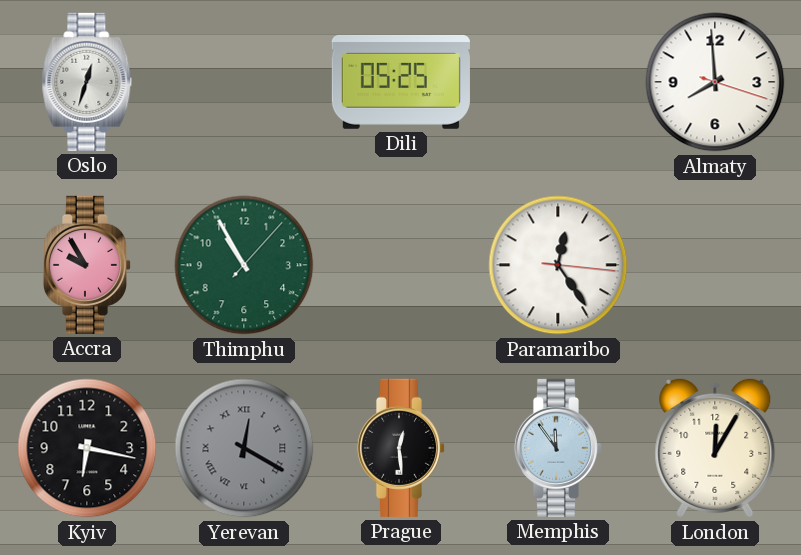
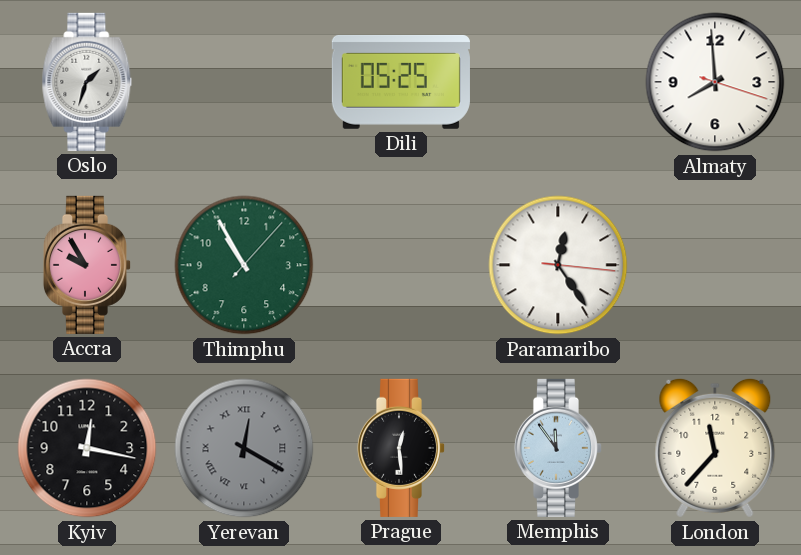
Oslo: 12:33 -> 1:33 (87, 82)
Kyiv: 6:17 -> 12:17 (87, 448)
London: 12:05 -> 11:37 (715, 448)
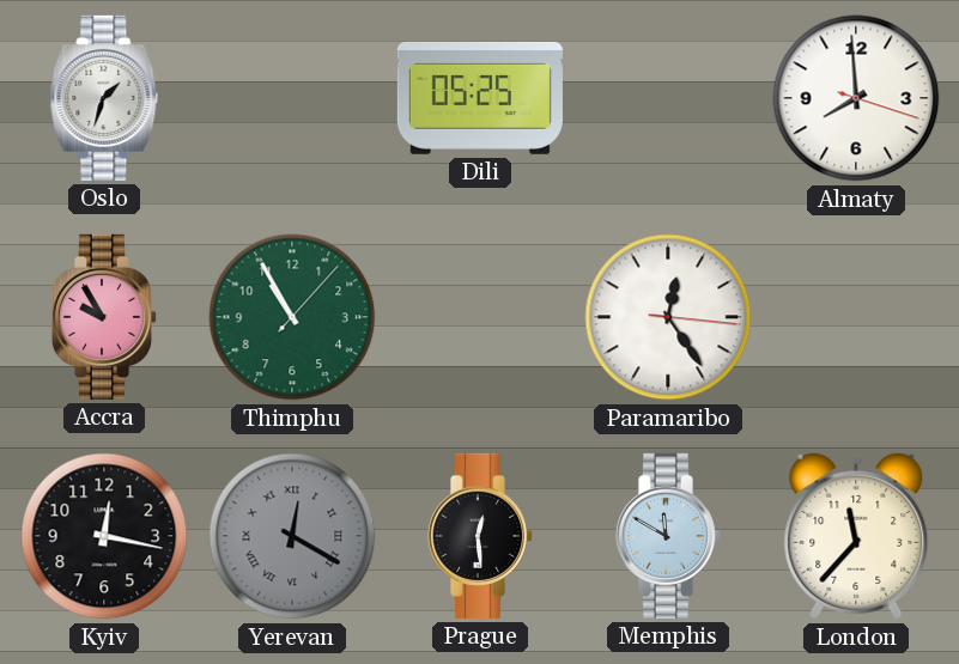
Memphis: 11:54 -> 11:50 (667, 536)
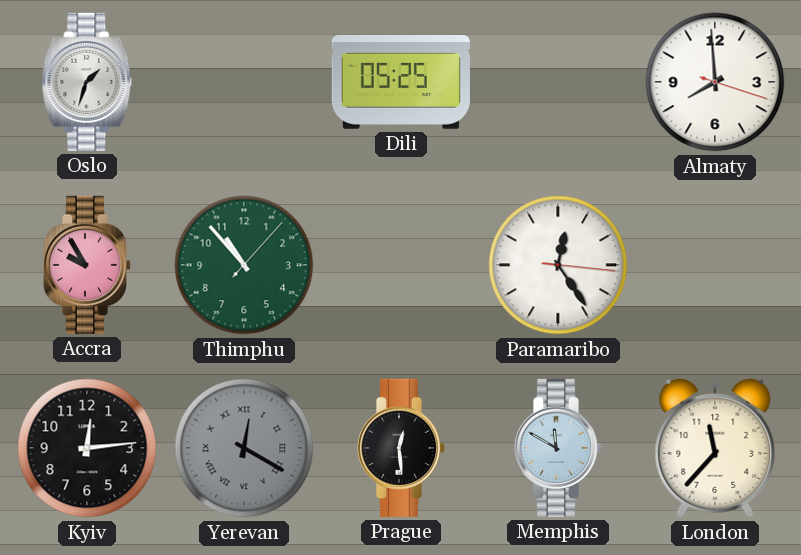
Thimphu: 10:55 -> 10:53 (244, 265)
Kyiv: 12:17 -> 12:14 (87, 448)
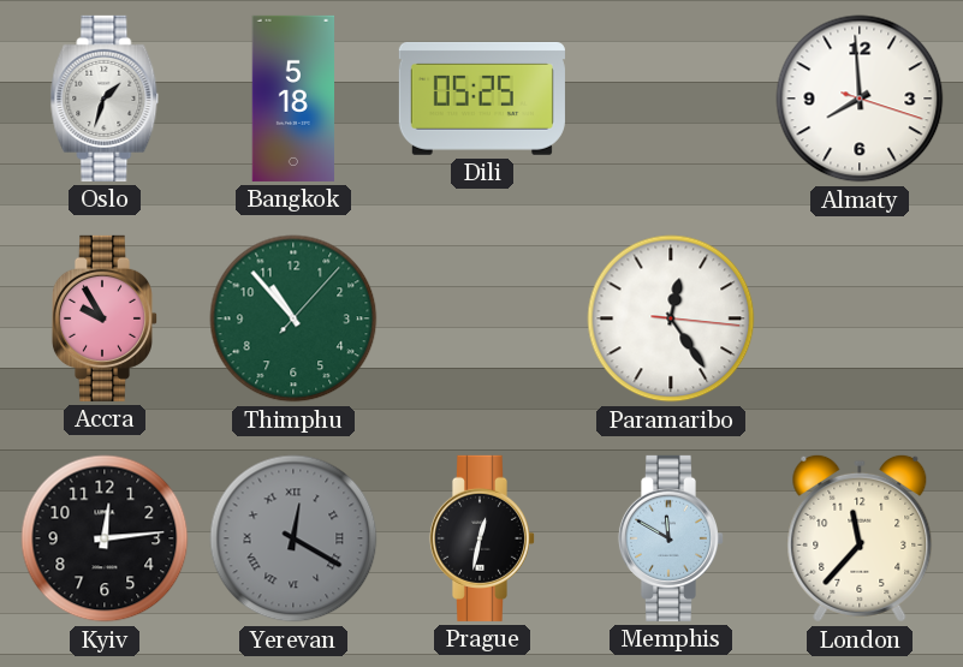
Bangkok: none -> 5:18 (293, 99)
Prague: 12:29 -> 12:32 (481, 538)
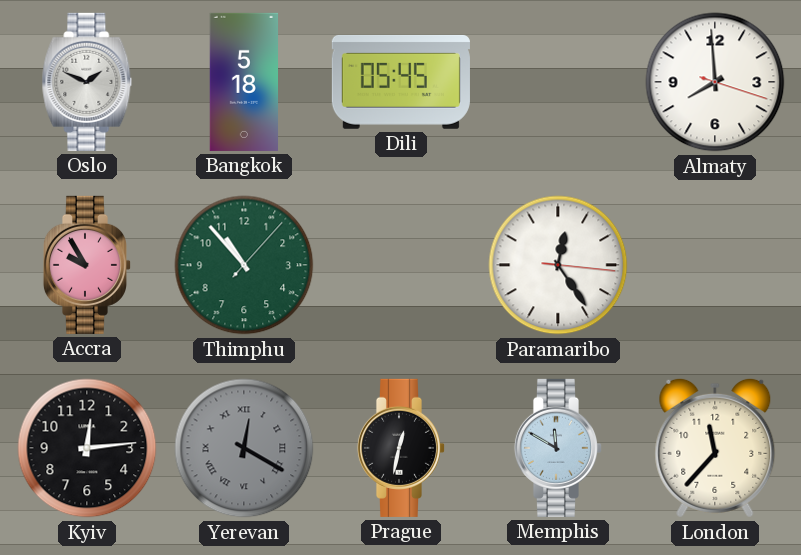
Oslo: 1:33 -> 1:49 (87, 82)
Dili: 05:25 -> 05:45 (401, 82)
